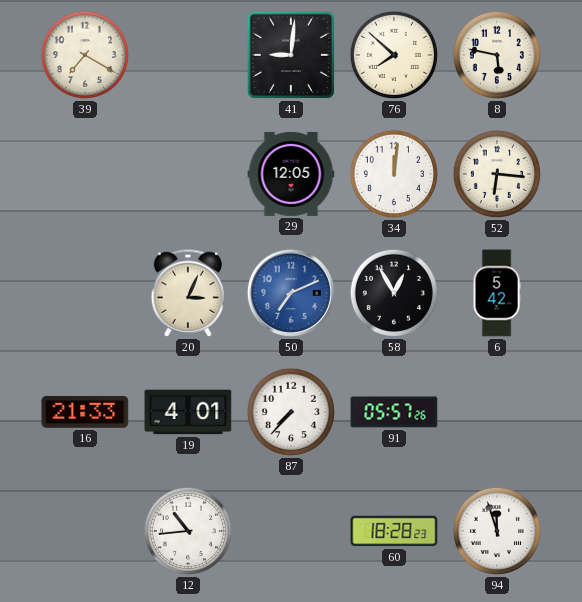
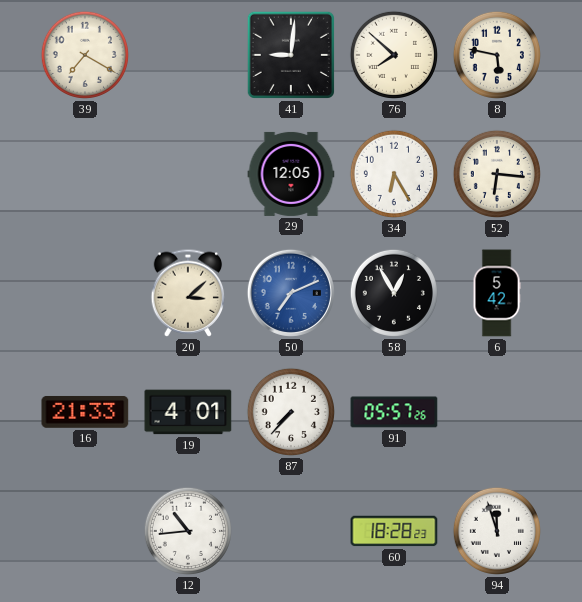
34: 12:01 -> 6:25 (394, 174)
20: 3:04 -> 3:08 (188, 293)
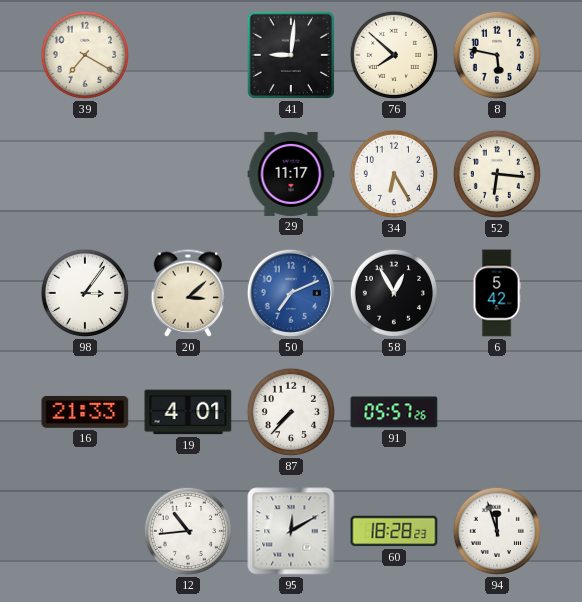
29: 12:05 -> 11:17 (291, 174)
98: none -> 3:06 (85, 293)
95: none -> 12:10 (291, 531)
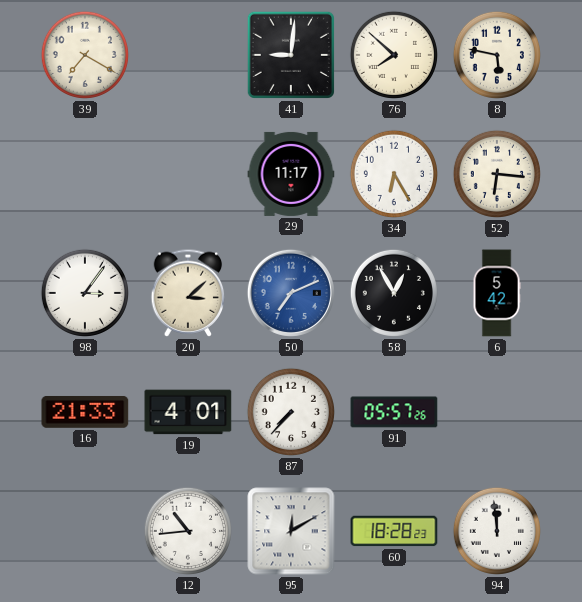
94: 11:57 -> 11:59 (497, 531)
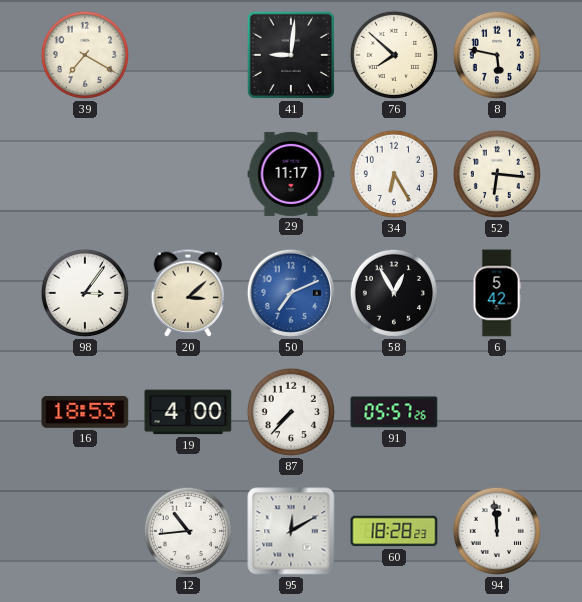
16: 21:33 -> 18:53 (85, 412)
19: 4:01 -> 4:00 (188, 412)
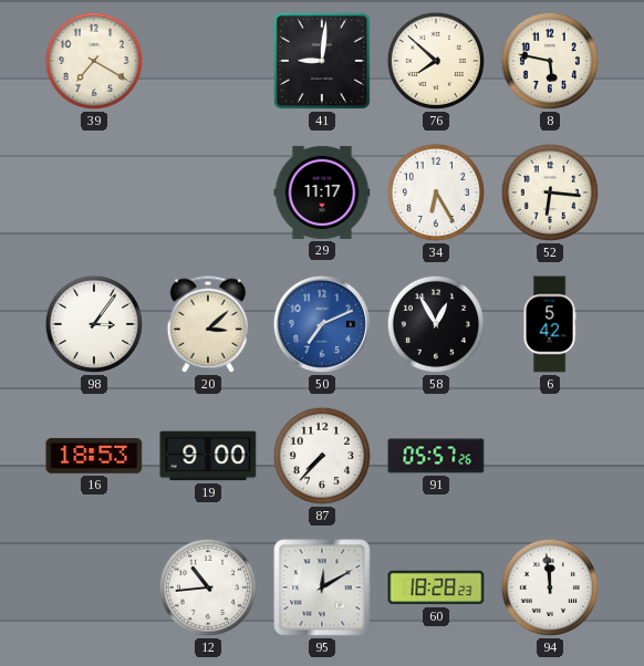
19: 4:00 -> 9:00 (208, 456)
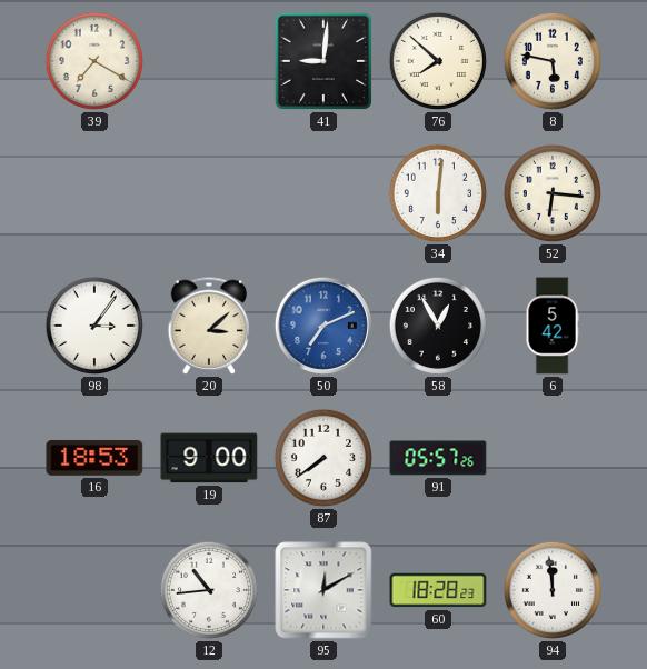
29: 11:17 -> none (322, 192)
34: 6:25 -> 6:01 (438, 193)
87: 7:37 -> 7:39 (323, 458)
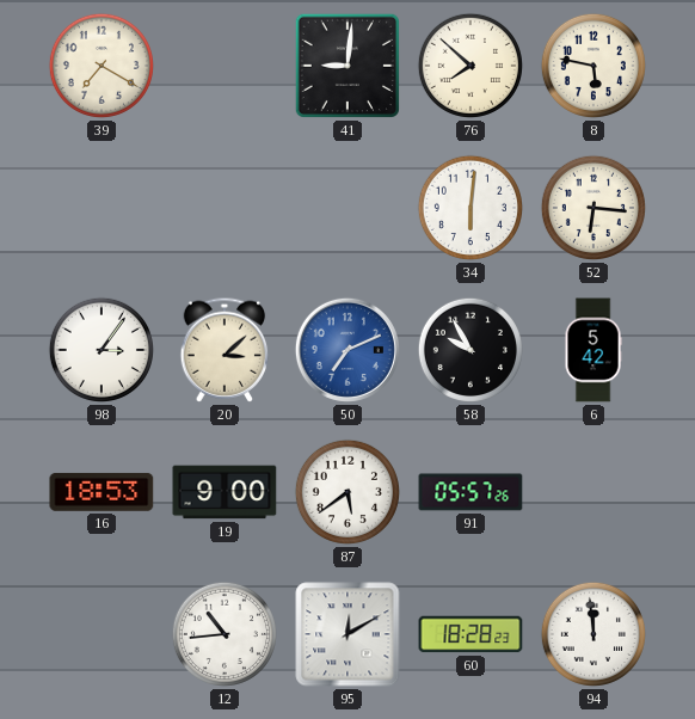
58: 12:55 -> 9:55 (470, 350)
87: 7:39 -> 5:39 (347, 492)
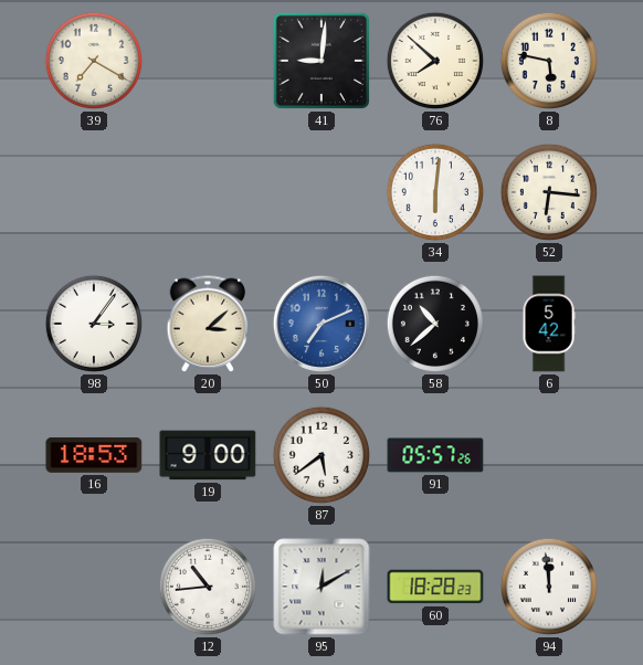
58: 9:55 -> 10:38 (435, 324)
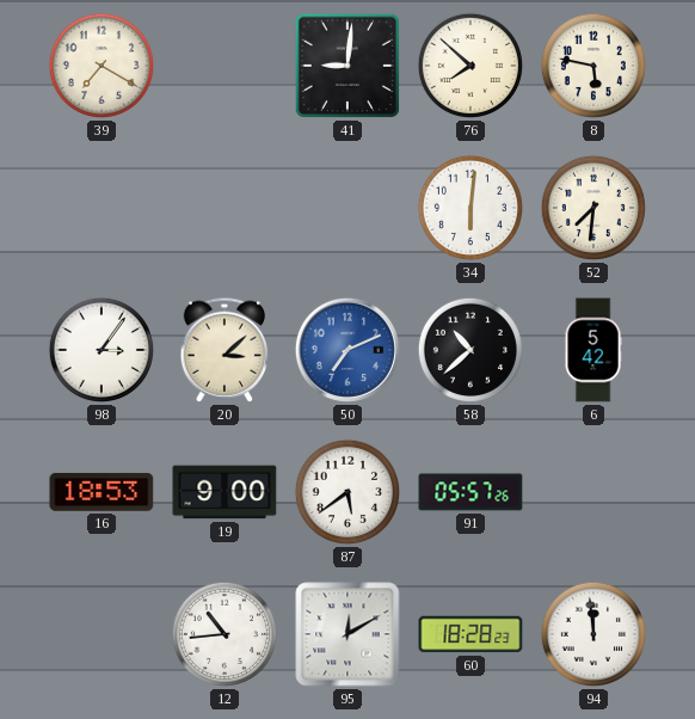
52: 6:16 -> 7:31 (593, 208)
